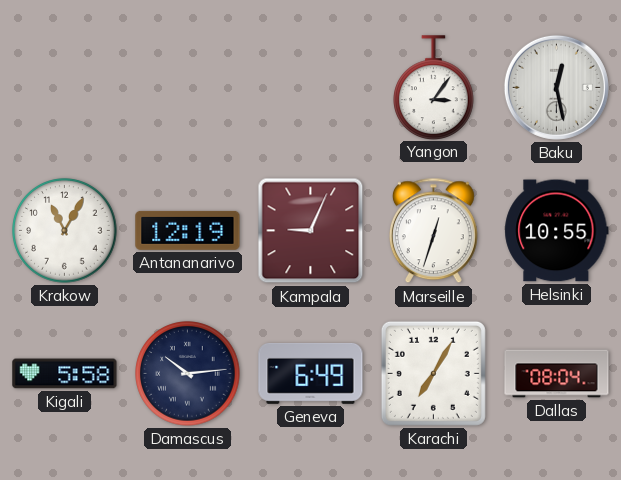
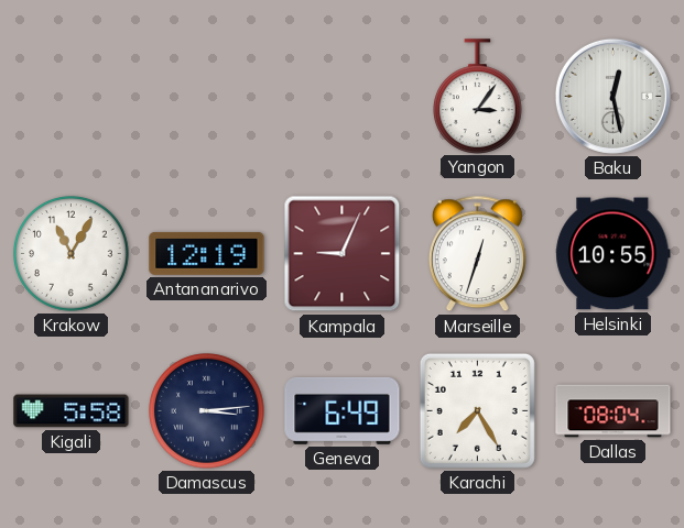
Damascus: 10:14 -> 3:14 (207, 411)
Karachi: 7:05 -> 7:25 (477, 410)
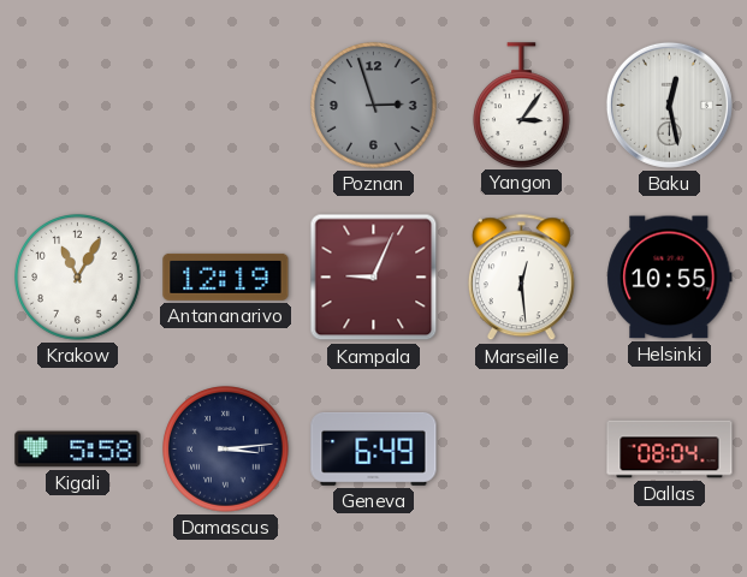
Poznan: none -> 2:57 (374, 106)
Marseille: 12:33 -> 12:29 (521, 278)
Karachi: 7:25 -> none (477, 410)
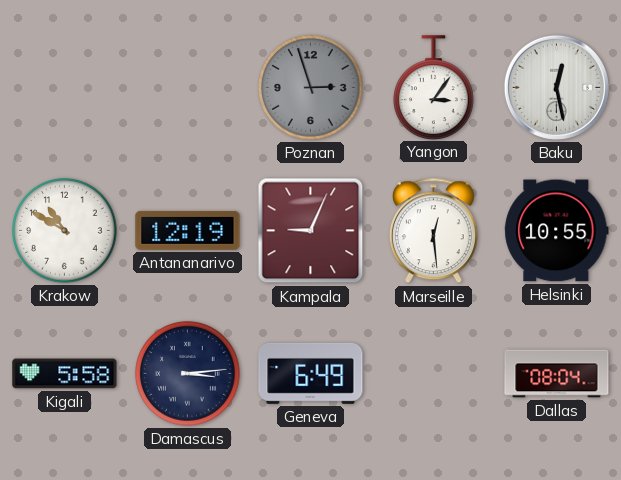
Krakow: 11:05 -> 10:50 (65, 231)
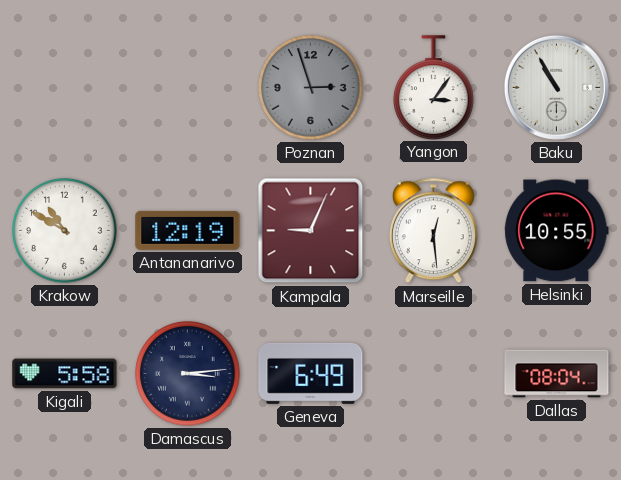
Baku: 12:28 -> 10:55 (556, 87)
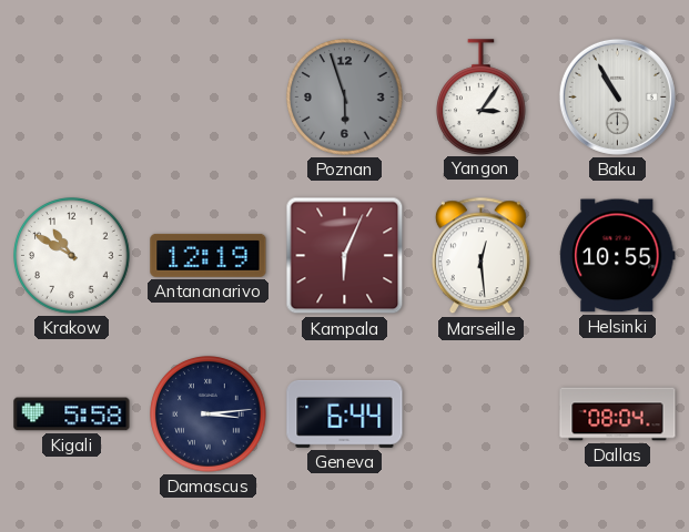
Poznan: 2:57 -> 5:57 (345, 98)
Kampala: 9:04 -> 6:04 (345, 256)
Geneva: 6:49 -> 6:44 (345, 413)
